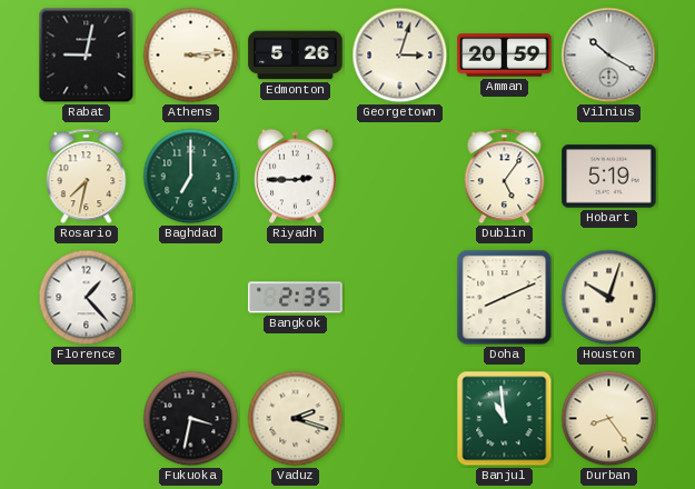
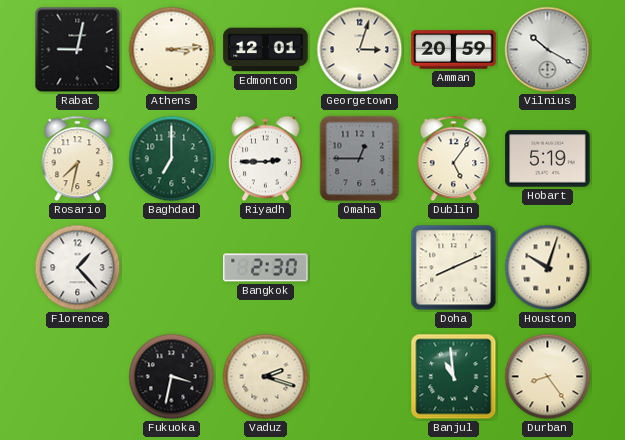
Edmonton: 5:26 -> 12:01 (266, 50)
Omaha: none -> 12:45 (360, 159)
Bangkok: 2:35 -> 2:30 (266, 268)
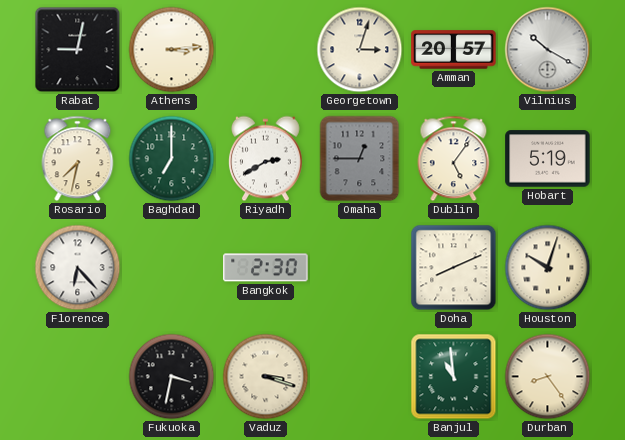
Edmonton: 12:01 -> none (266, 50)
Amman: 20:59 -> 20:57 (454, 50)
Riyadh: 2:45 -> 2:40 (265, 159)
Florence: 1:23 -> 6:23 (78, 268)
Vaduz: 2:18 -> 3:18 (266, 377)
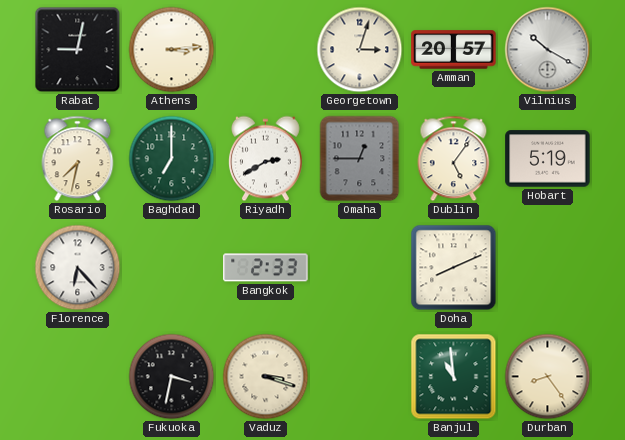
Bangkok: 2:30 -> 2:33 (266, 268)
Houston: 10:03 -> none (548, 268)
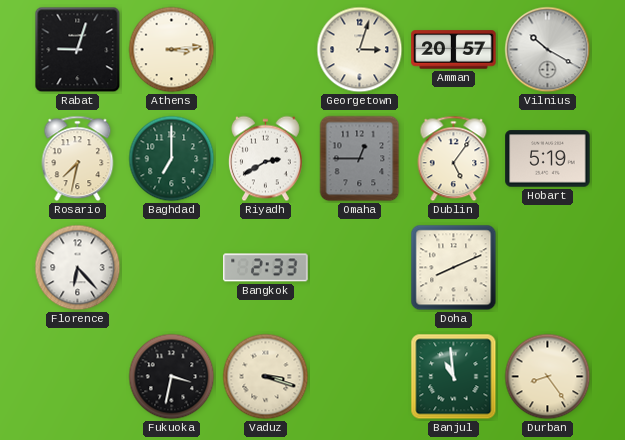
Rabat: 9:02 -> 9:03 (78, 50)
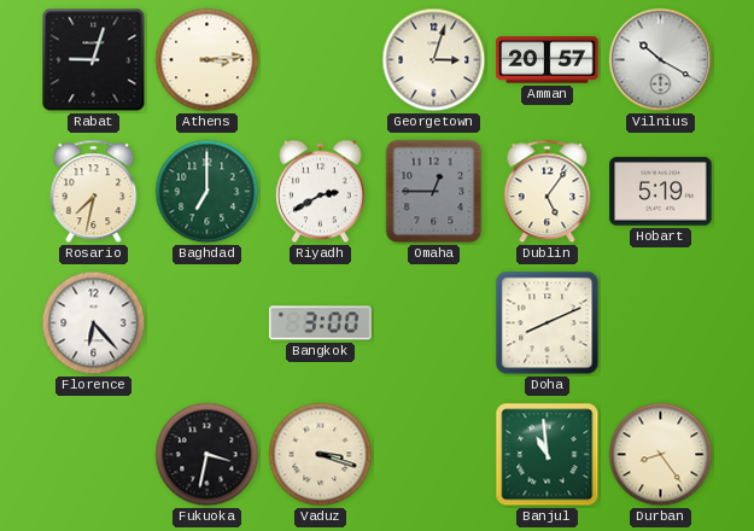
Bangkok: 2:33 -> 3:00 (321, 323)
